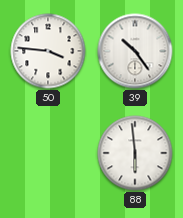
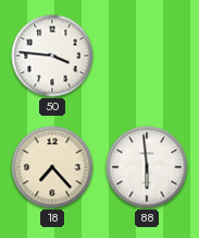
39: 10:24 -> none (135, 51)
18: none -> 7:23 (52, 167)
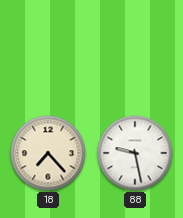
50: 3:46 -> none (52, 56)
88: 5:59 -> 9:28 (135, 153)
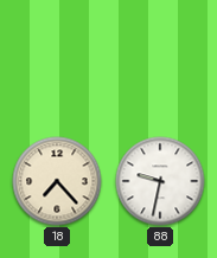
88: 9:28 -> 9:32 (160, 181)
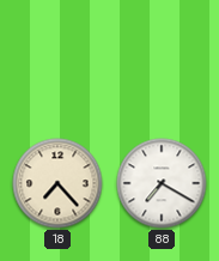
88: 9:32 -> 7:20 (162, 183)
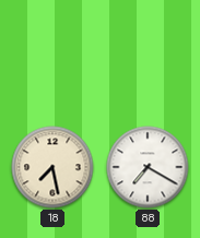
18: 7:23 -> 7:28 (52, 167)
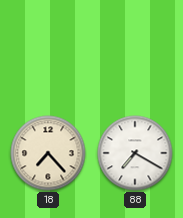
18: 7:28 -> 7:23 (48, 153)
